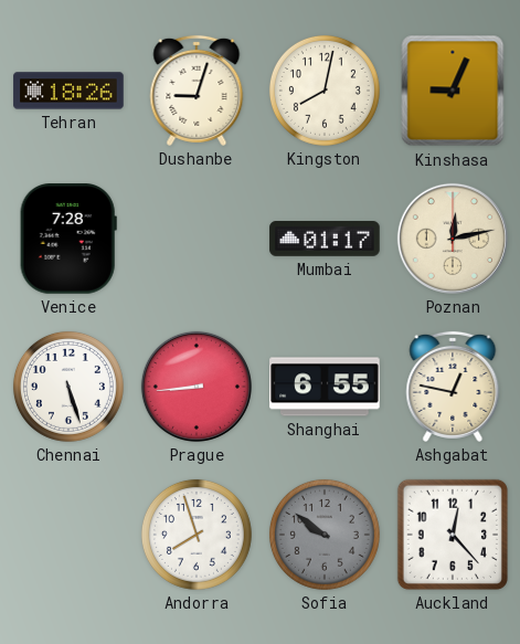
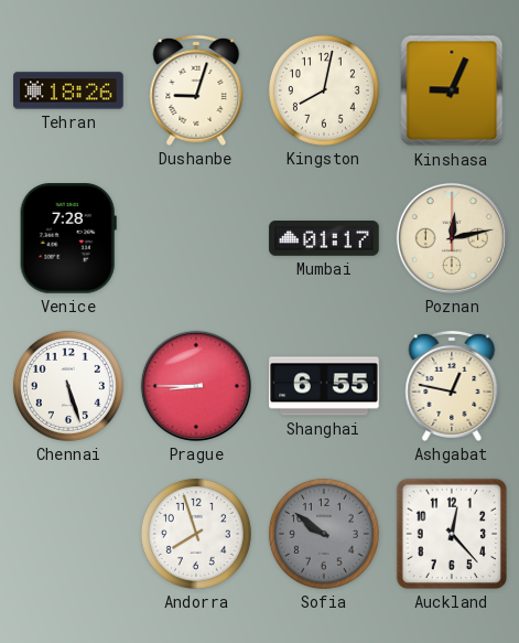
Prague: 8:44 -> 8:45 (196, 386)
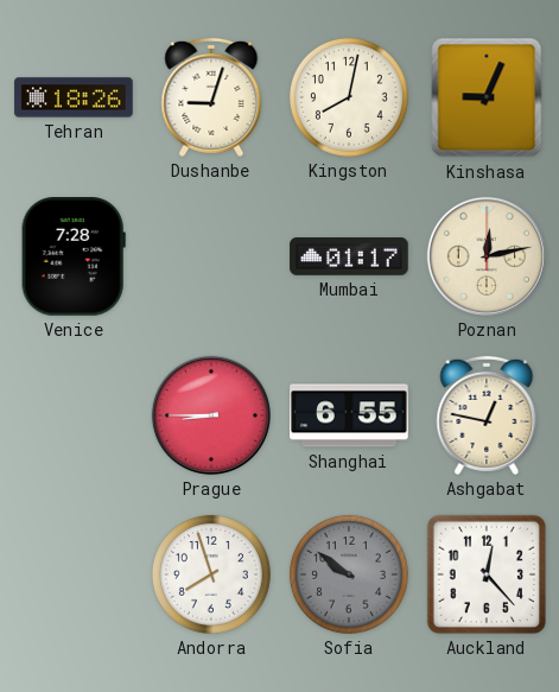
Chennai: 5:27 -> none (68, 386)
